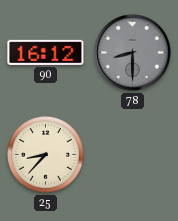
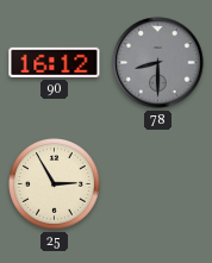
25: 8:37 -> 2:55 (55, 184)
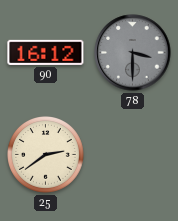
78: 8:30 -> 3:30 (133, 53)
25: 2:55 -> 2:39 (46, 155)
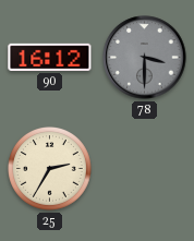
25: 2:39 -> 2:35 (50, 169)
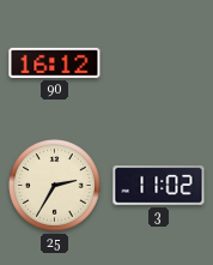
78: 3:30 -> none (145, 58)
3: none -> 11:02 (159, 186)
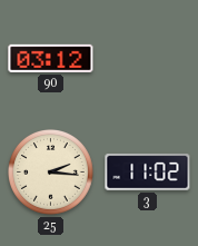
90: 16:12 -> 03:12 (51, 58)
25: 2:35 -> 2:16 (51, 173)
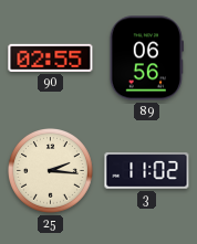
90: 03:12 -> 02:55 (51, 57)
89: none -> 06:56 (146, 59)
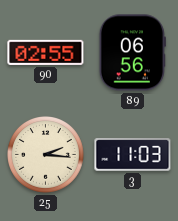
3: 11:02 -> 11:03 (133, 155)
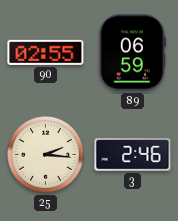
89: 06:56 -> 06:59 (132, 53)
3: 11:03 -> 2:46 (133, 155)
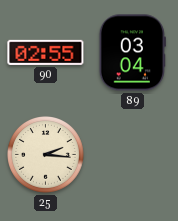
89: 06:59 -> 03:04 (132, 53)
3: 2:46 -> none (133, 155)
